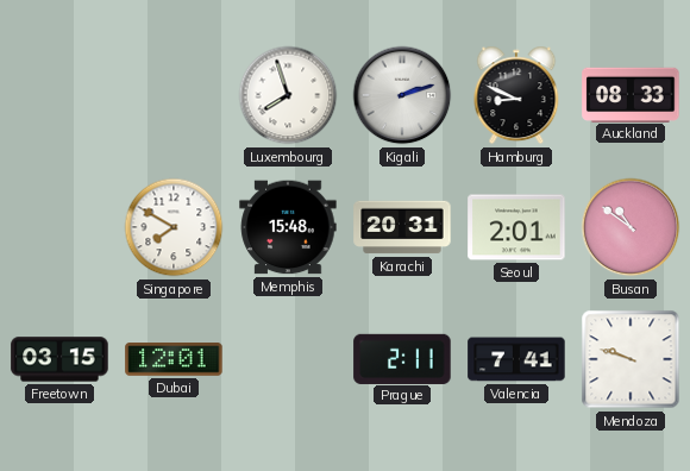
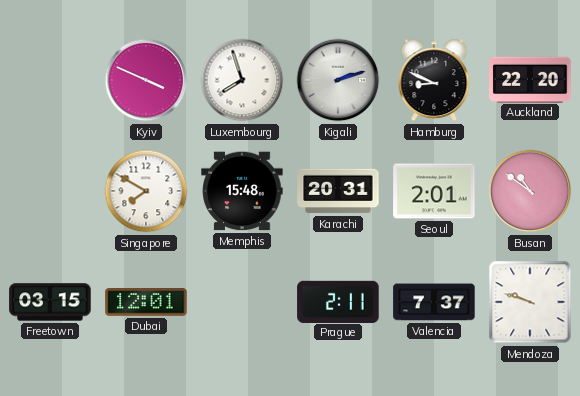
Kyiv: none -> 3:49 (146, 80)
Auckland: 08:33 -> 22:20 (530, 79)
Valencia: 7:41 -> 7:37 (434, 302)
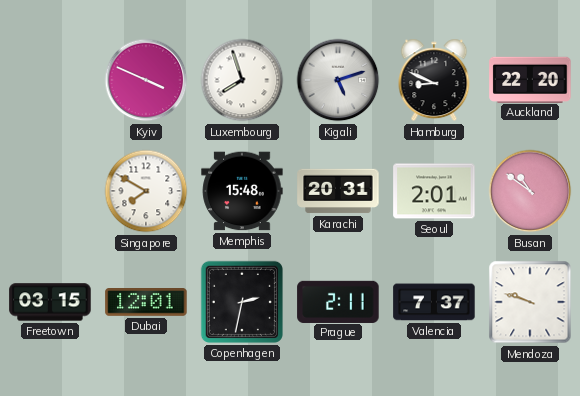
Kigali: 2:12 -> 5:12 (338, 80)
Copenhagen: none -> 2:32 (242, 302)
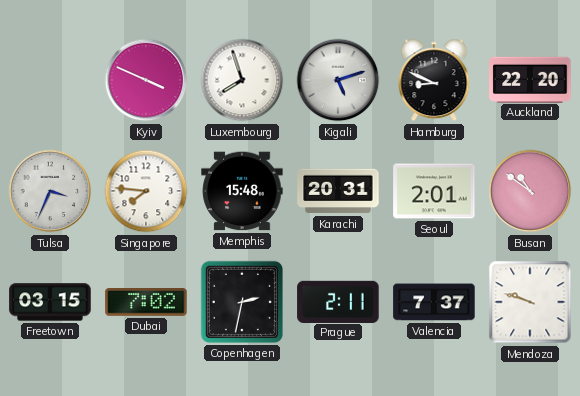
Tulsa: none -> 3:34 (50, 191)
Singapore: 7:50 -> 7:46 (146, 191)
Dubai: 12:01 -> 7:02 (146, 303)
